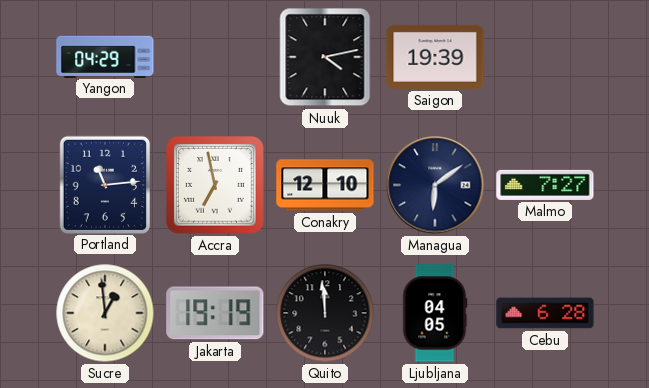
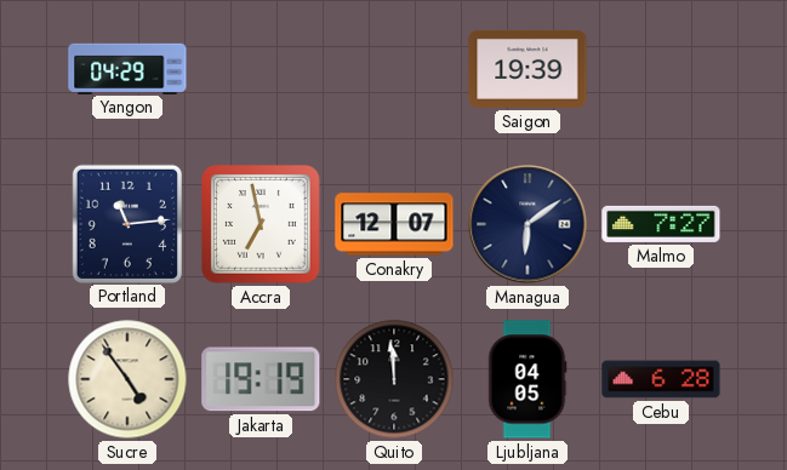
Nuuk: 4:13 -> none (325, 57)
Conakry: 12:10 -> 12:07 (394, 224)
Sucre: 12:59 -> 4:54 (127, 379)
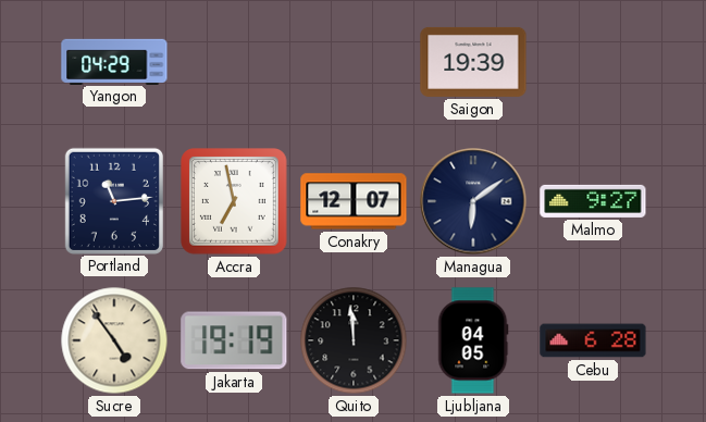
Malmo: 7:27 -> 9:27 (593, 201)
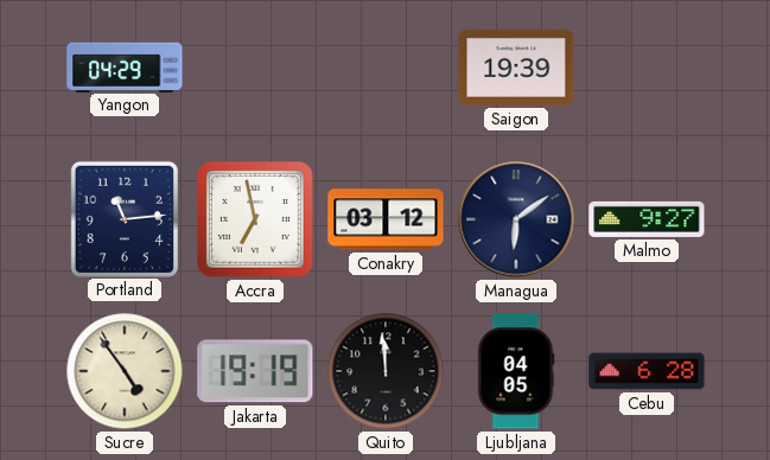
Conakry: 12:07 -> 03:12 (386, 219)
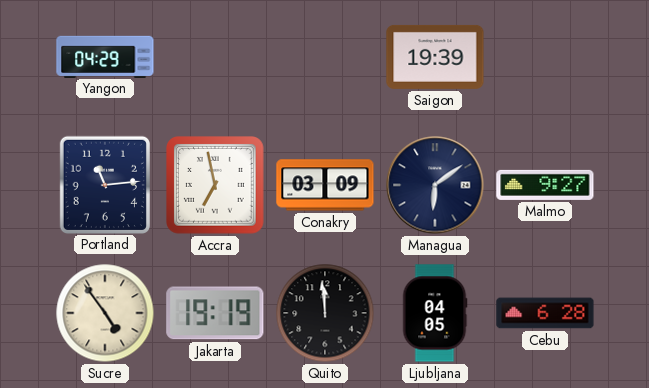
Conakry: 03:12 -> 03:09 (325, 185)
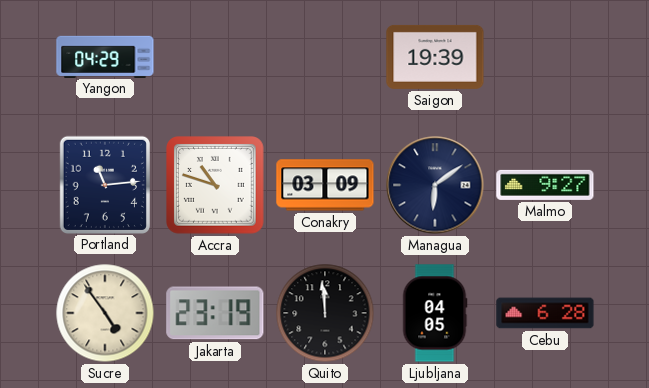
Accra: 6:58 -> 10:48 (216, 186)
Jakarta: 19:19 -> 23:19 (215, 313)
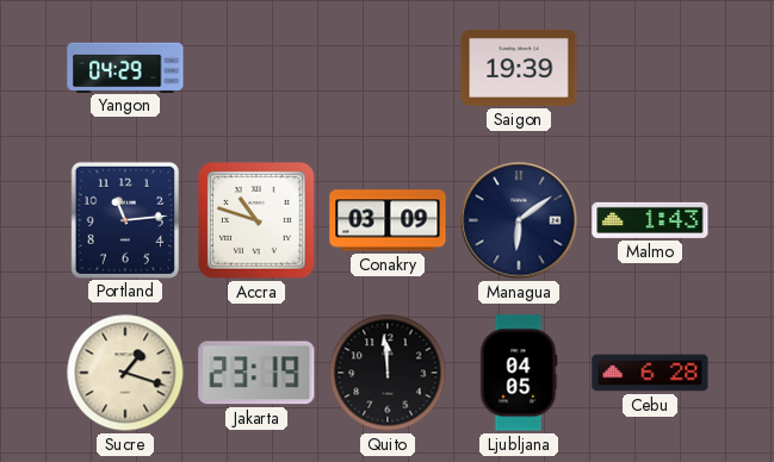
Malmo: 9:27 -> 1:43 (650, 220)
Sucre: 4:54 -> 1:18 (125, 373)
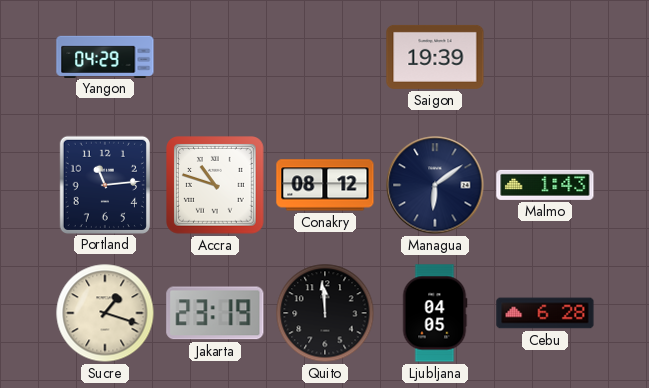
Conakry: 03:09 -> 08:12 (325, 185)
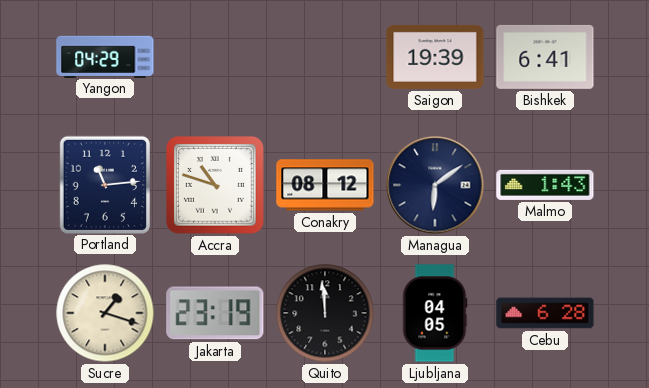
Bishkek: none -> 6:41 (545, 57)
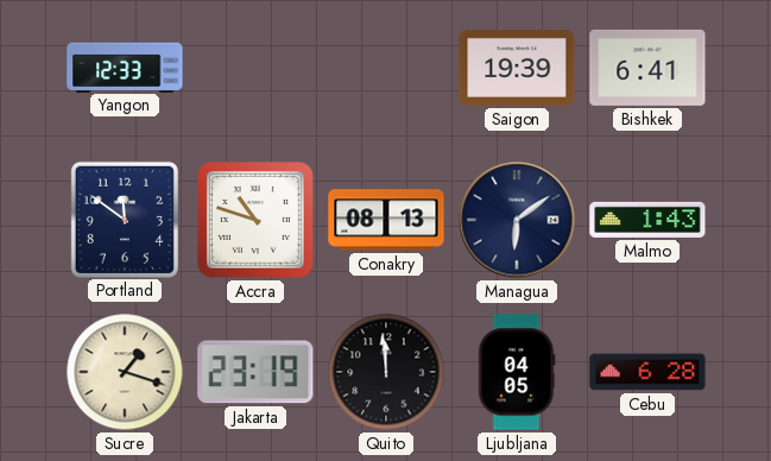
Yangon: 04:29 -> 12:33 (125, 67)
Portland: 11:14 -> 11:51 (124, 219)
Conakry: 08:12 -> 08:13 (386, 220)
